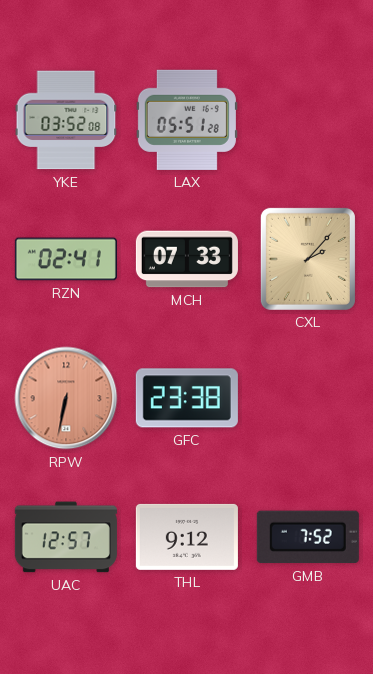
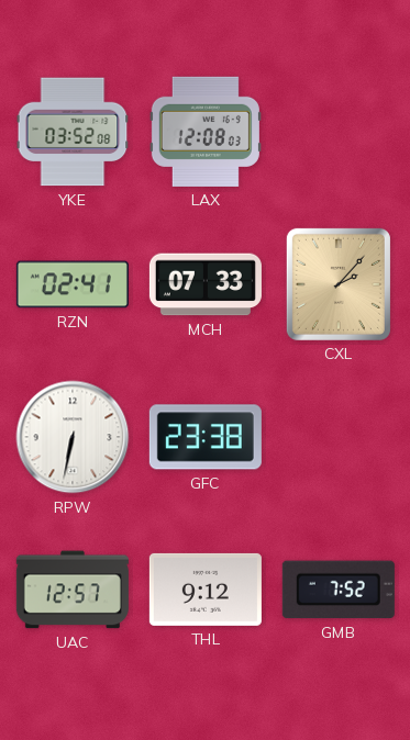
LAX: 05:51 -> 12:08 (206, 132)
RPW dial: salmon -> white (73, 437)
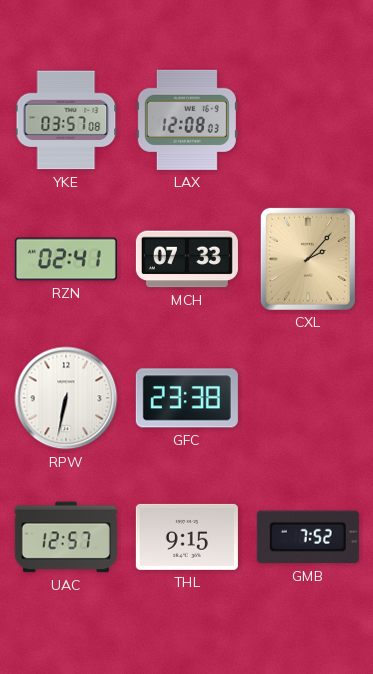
YKE: 03:52 -> 03:57 (66, 120)
THL: 9:12 -> 9:15 (187, 537)
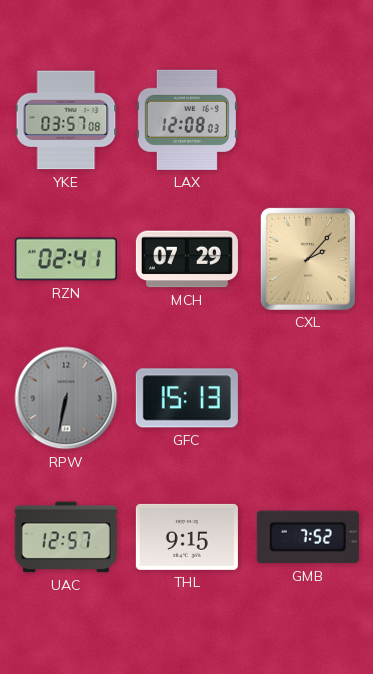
MCH: 07:33 -> 07:29 (187, 259)
RPW dial: white -> grey (66, 398)
GFC: 23:38 -> 15:13 (187, 398)
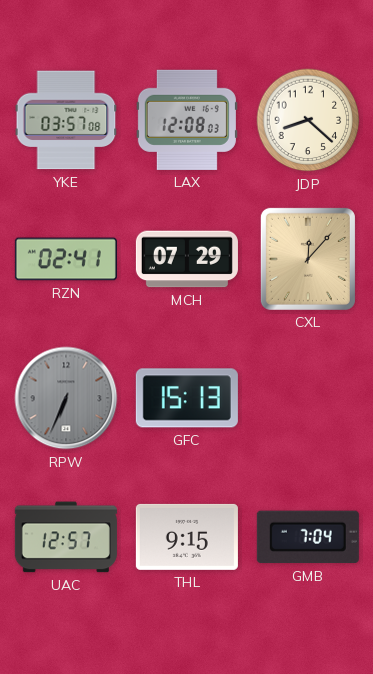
JDP: none -> 8:22 (308, 120)
CXL: 2:07 -> 12:07 (308, 259)
RPW: 6:32 -> 6:34 (66, 398)
GMB: 7:52 -> 7:04 (308, 537)
